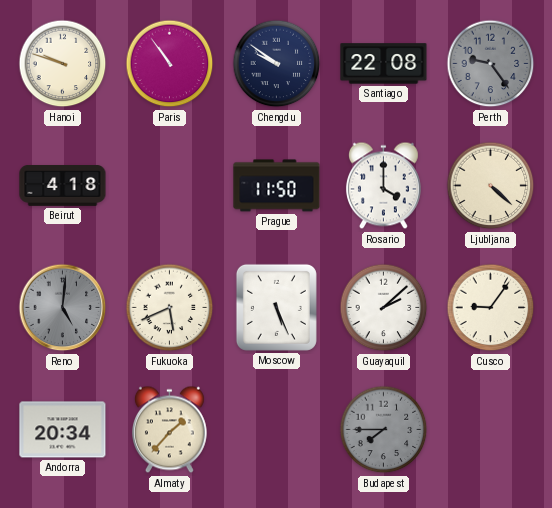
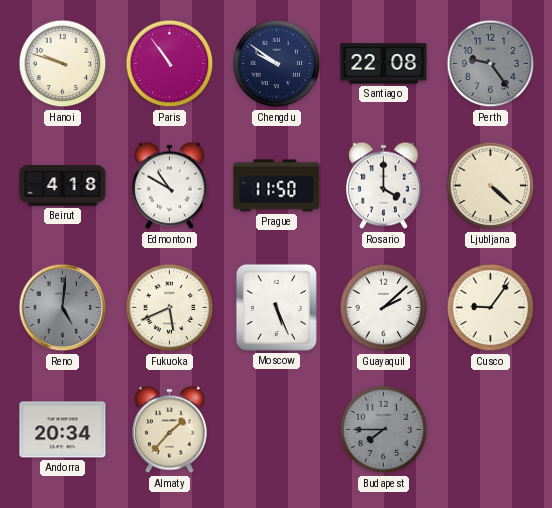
Edmonton: none -> 10:50 (169, 186)
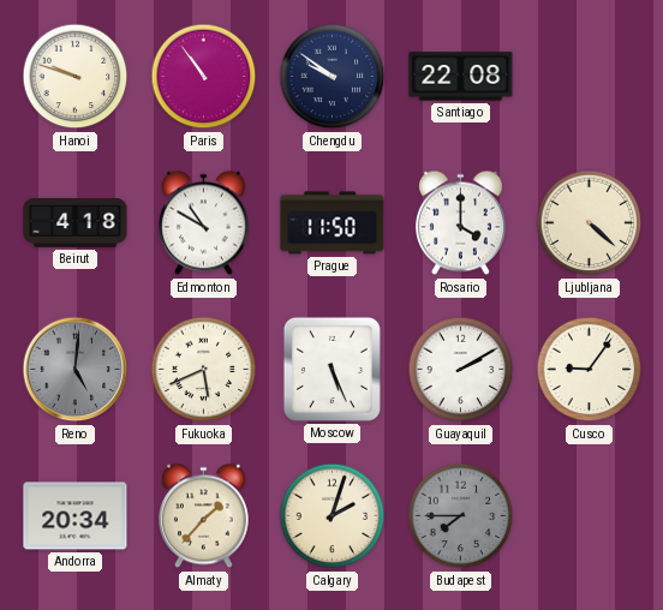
Perth: 9:24 -> none (491, 64)
Guayaquil: 2:08 -> 2:10 (461, 370)
Calgary: none -> 2:03 (333, 516)
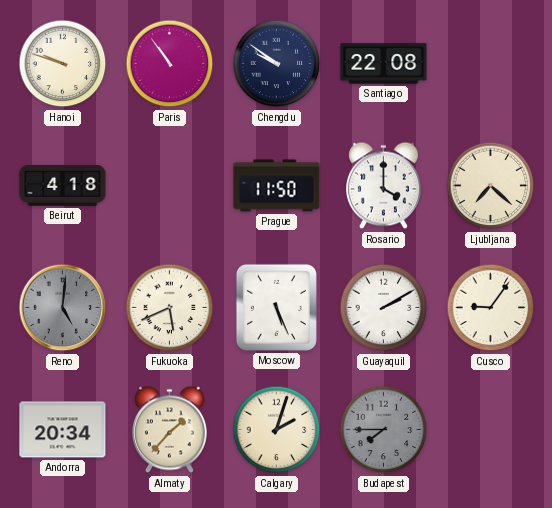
Edmonton: 10:50 -> none (203, 223)
Ljubljana: 4:22 -> 7:22 (491, 186)
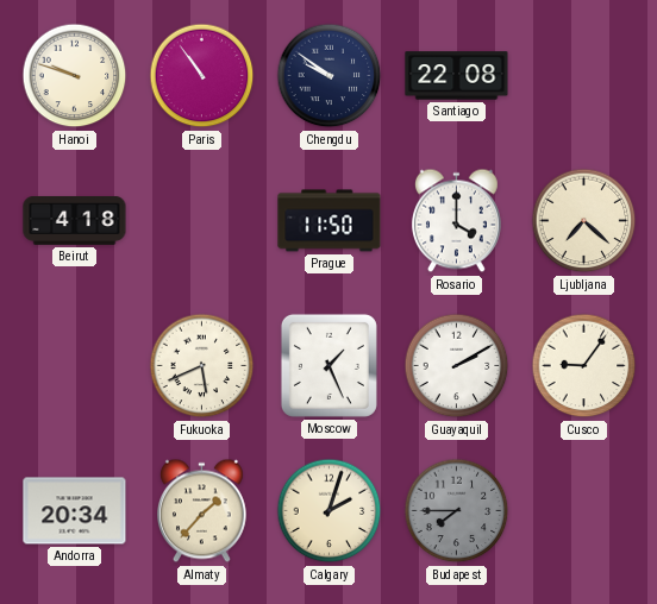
Reno: 5:01 -> none (63, 308)
Moscow: 5:26 -> 1:26 (328, 365)
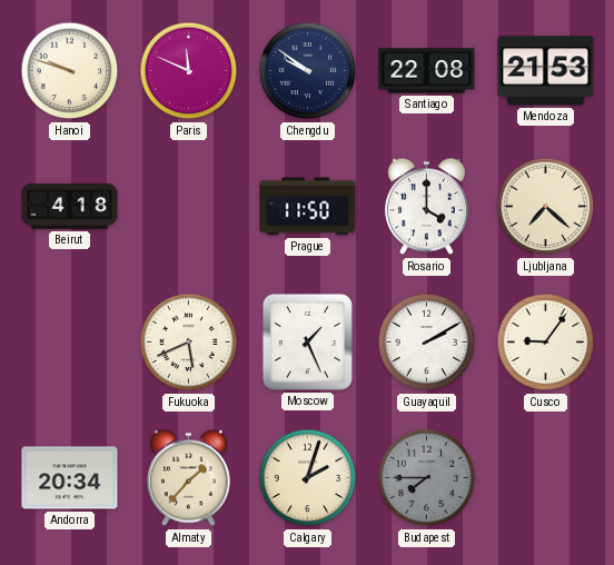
Paris: 10:54 -> 11:49 (189, 71)
Mendoza: none -> 21:53 (546, 71)
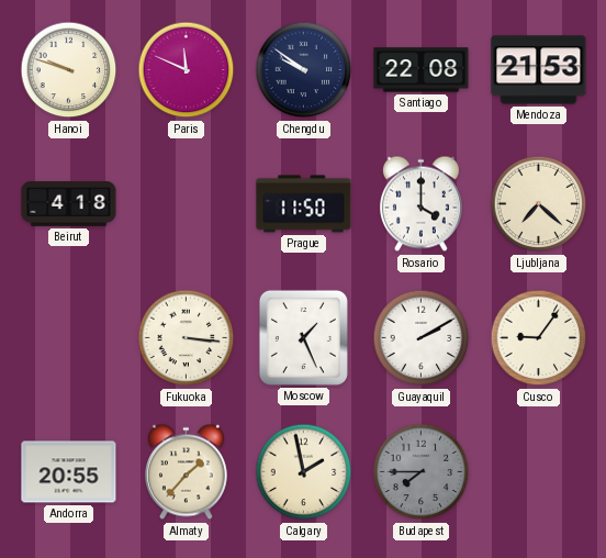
Fukuoka: 5:41 -> 3:16 (187, 338)
Andorra: 20:34 -> 20:55 (69, 472)
Calgary: 2:03 -> 1:58 (304, 472)
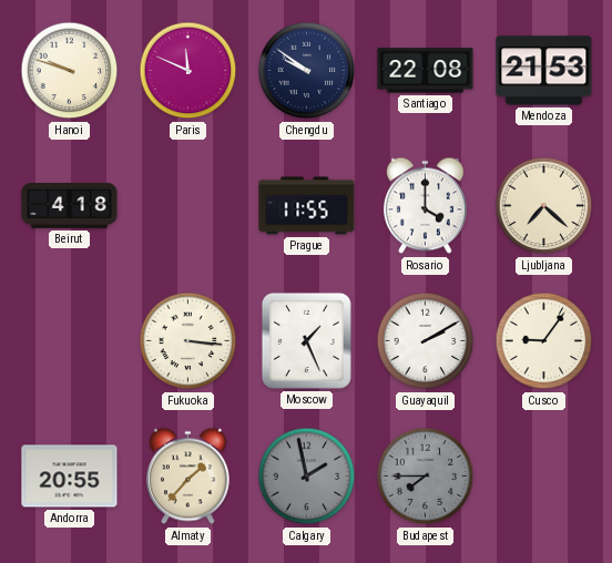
Prague: 11:50 -> 11:55 (307, 206)
Calgary dial: cream -> grey (307, 477)
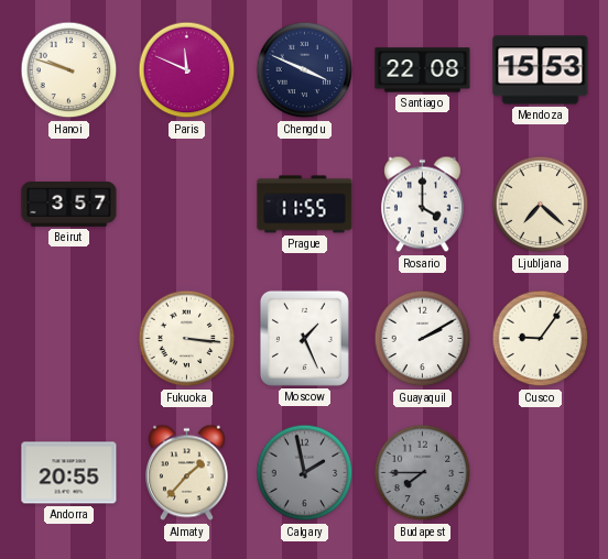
Chengdu: 9:51 -> 3:49 (305, 70)
Mendoza: 21:53 -> 15:53 (541, 70)
Beirut: 4:18 -> 3:57 (69, 205)
